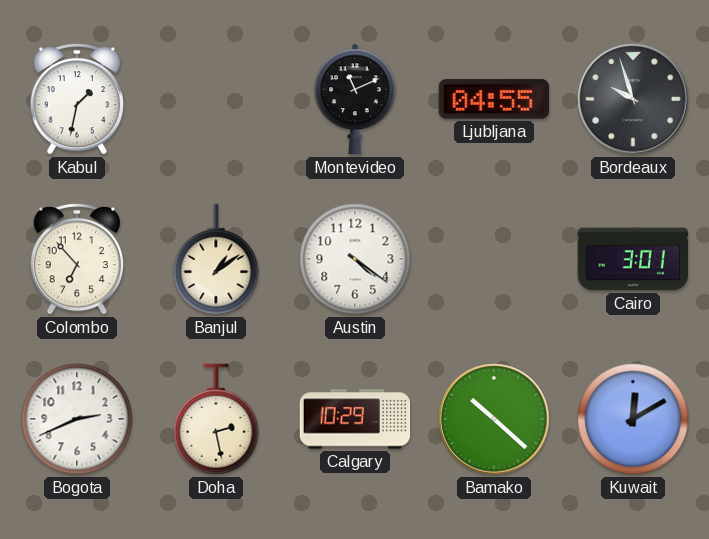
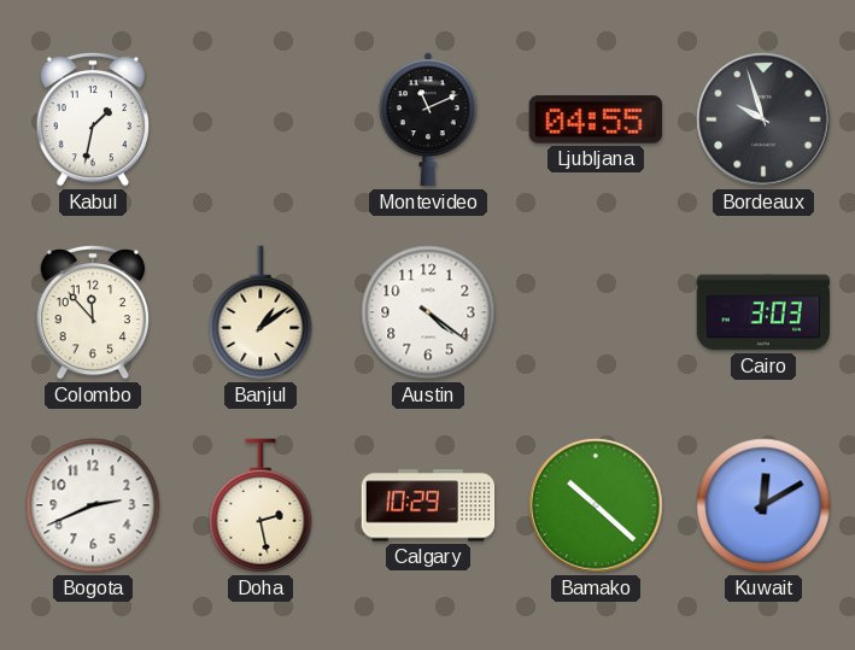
Colombo: 6:53 -> 11:53 (92, 312)
Cairo: 3:01 -> 3:03 (763, 312)
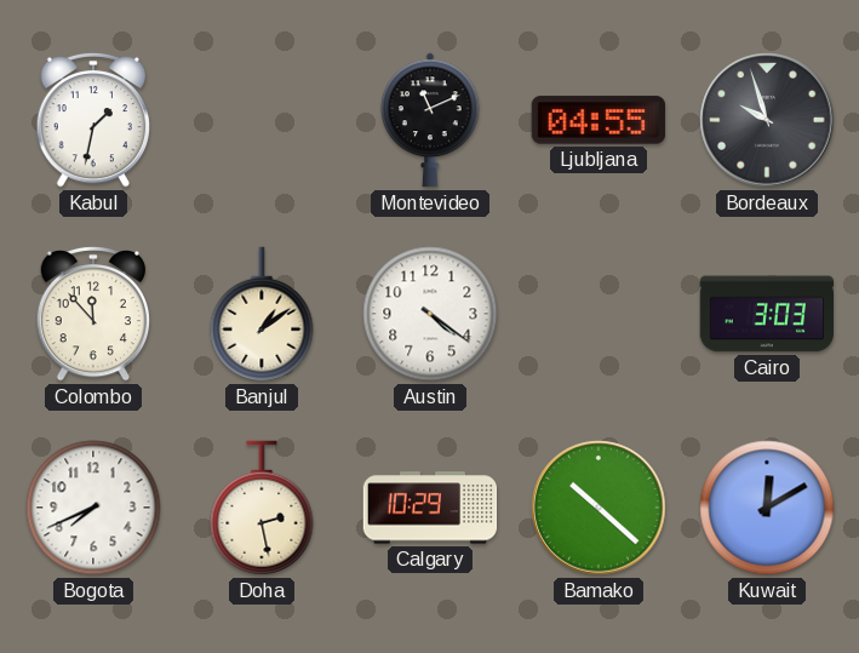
Bogota: 2:41 -> 7:41 (93, 508)
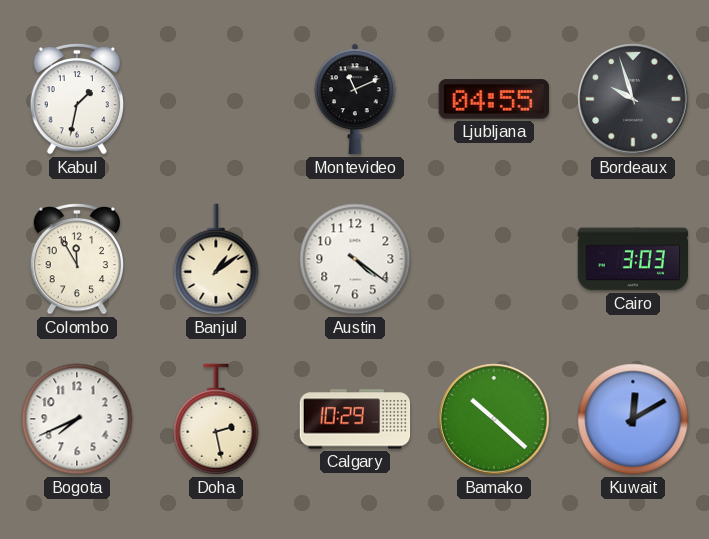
Colombo: 11:53 -> 11:55 (76, 259)
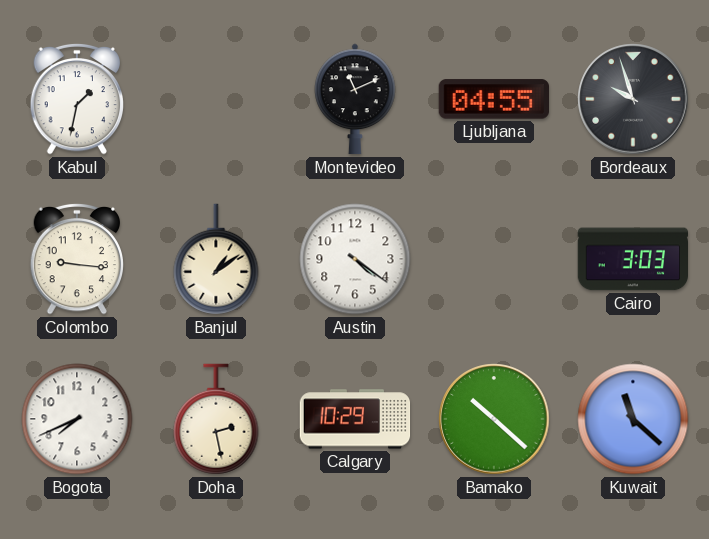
Colombo: 11:55 -> 9:16 (76, 259)
Kuwait: 12:10 -> 11:22 (633, 419)
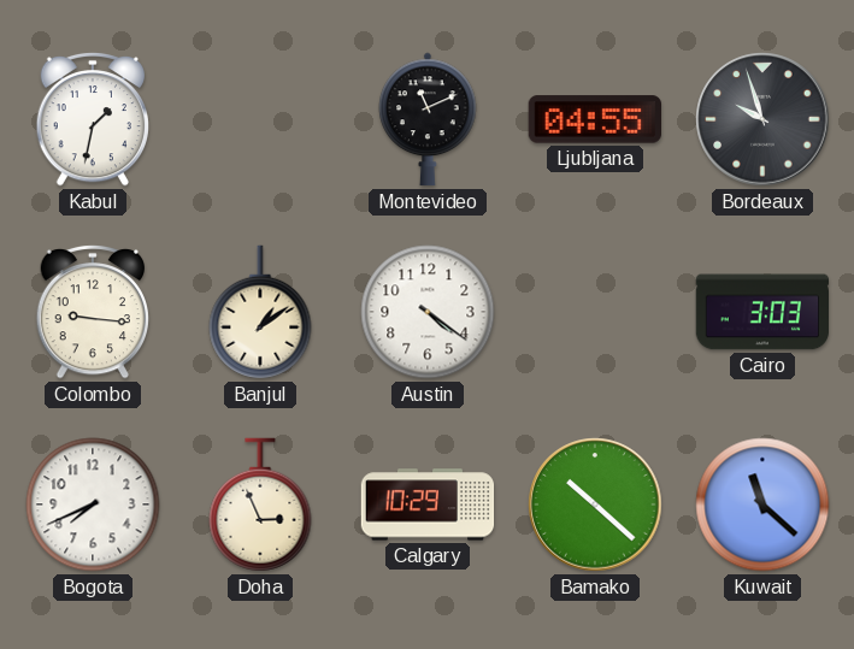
Doha: 2:28 -> 2:56 (260, 505)
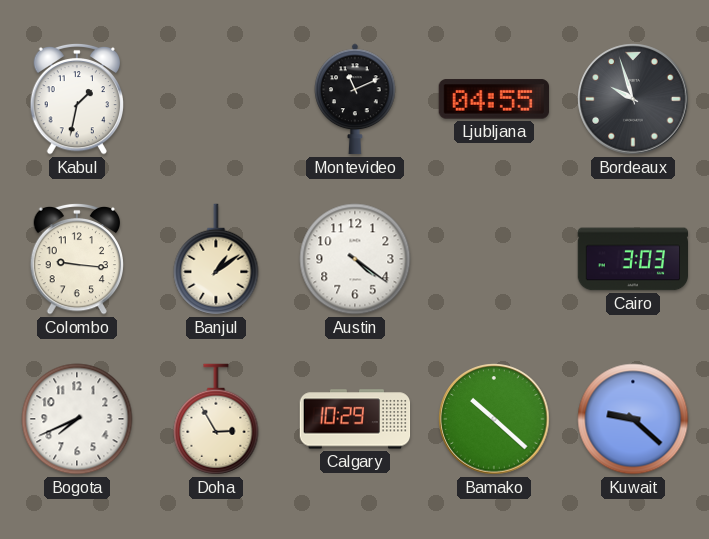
Doha: 2:56 -> 2:55 (216, 419)
Kuwait: 11:22 -> 9:22 (633, 419)
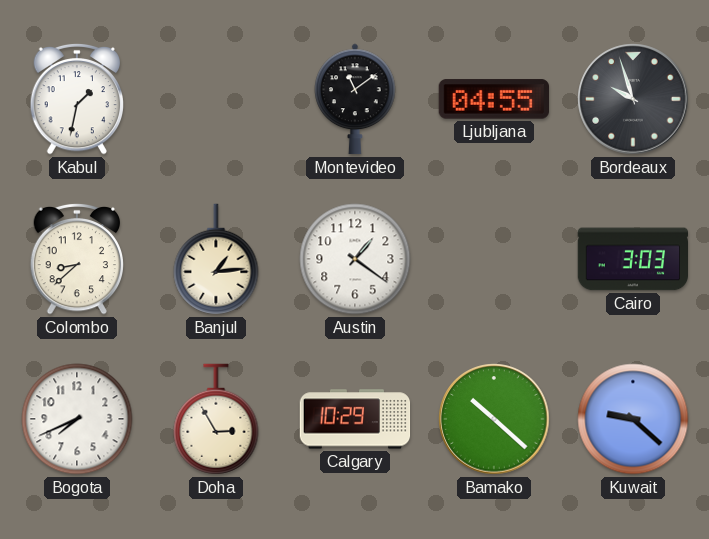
Montevideo: 11:11 -> 11:09 (355, 99)
Colombo: 9:16 -> 8:38 (76, 259)
Banjul: 1:09 -> 1:14 (216, 259)
Austin: 4:21 -> 1:21 (355, 259)
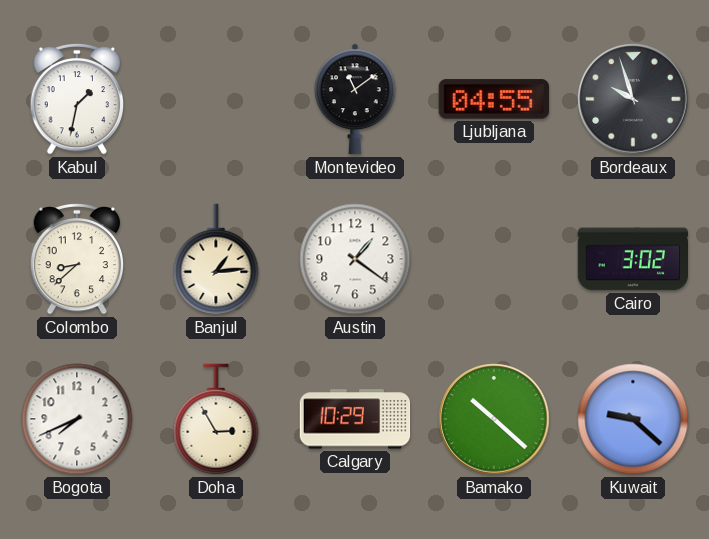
Cairo: 3:03 -> 3:02 (633, 259)
